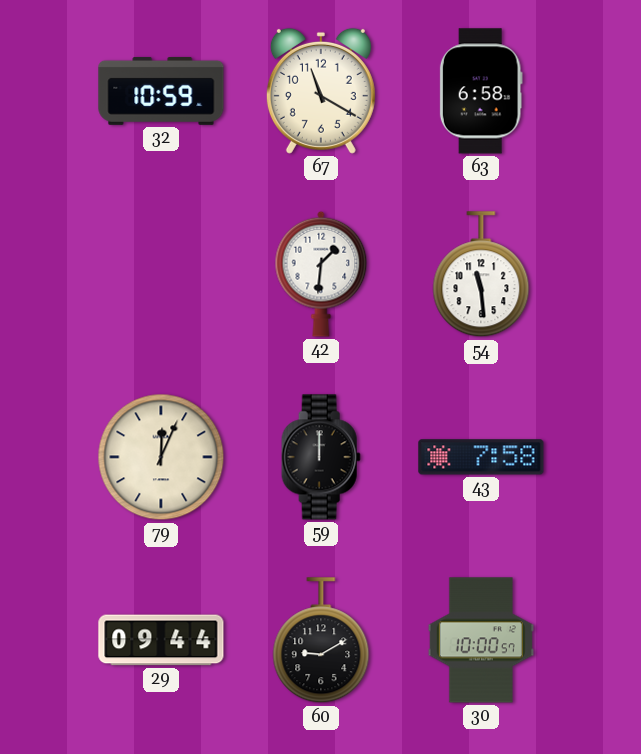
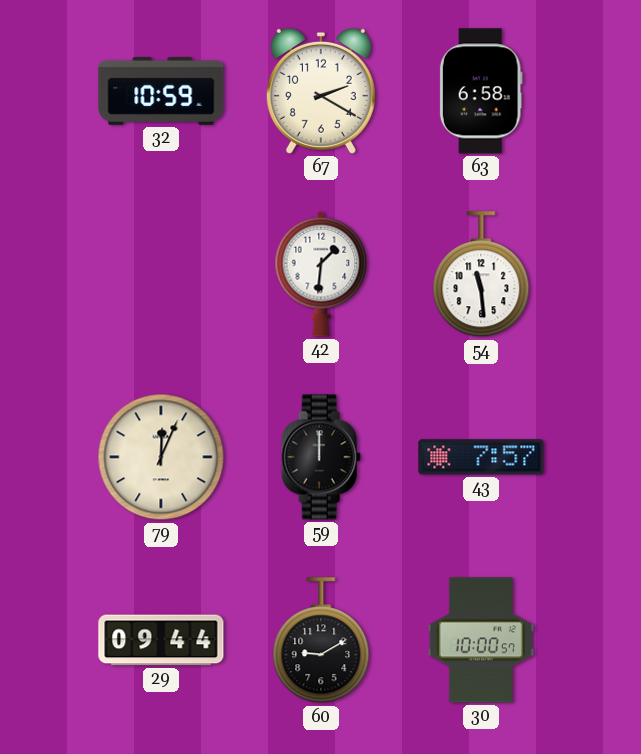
67: 11:20 -> 2:20 (321, 91)
43: 7:58 -> 7:57 (481, 457)
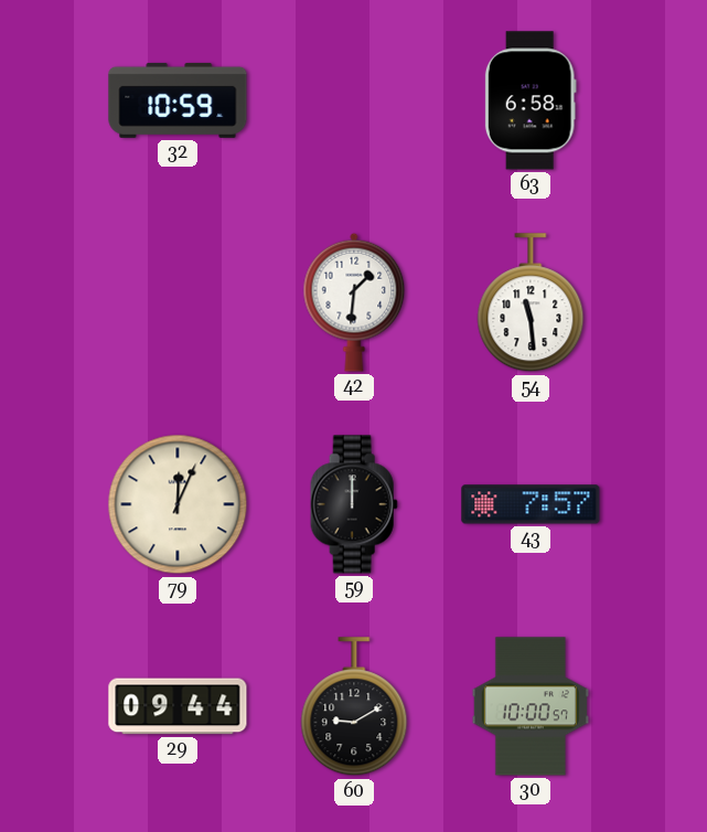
67: 2:20 -> none (321, 91)
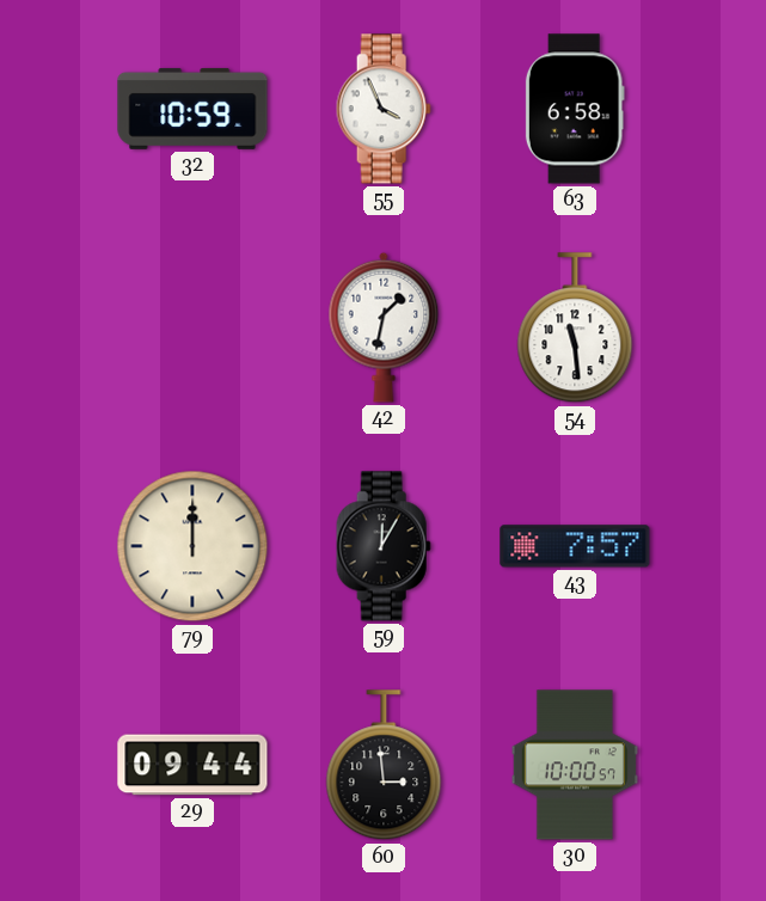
55: none -> 3:56 (384, 109)
42: 1:31 -> 1:32 (384, 327)
79: 12:04 -> 12:00 (192, 546)
59: 12:00 -> 12:05 (384, 546)
60: 9:10 -> 2:59 (384, 766)
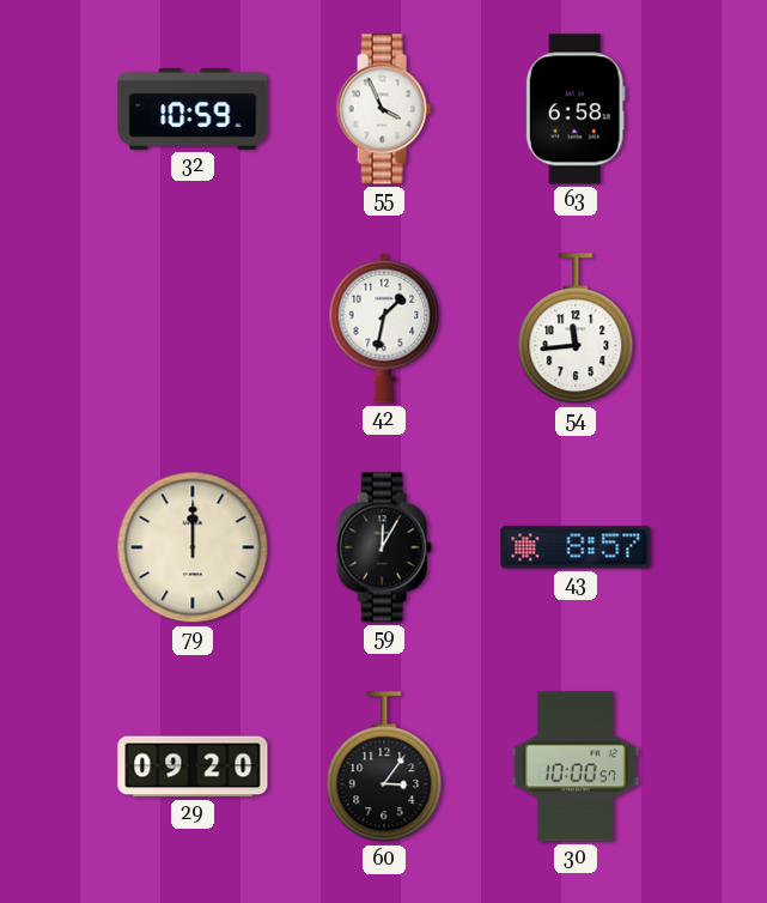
54: 11:29 -> 11:44 (576, 329)
43: 7:57 -> 8:57 (576, 547)
29: 09:44 -> 09:20 (193, 766)
60: 2:59 -> 3:06 (384, 768)
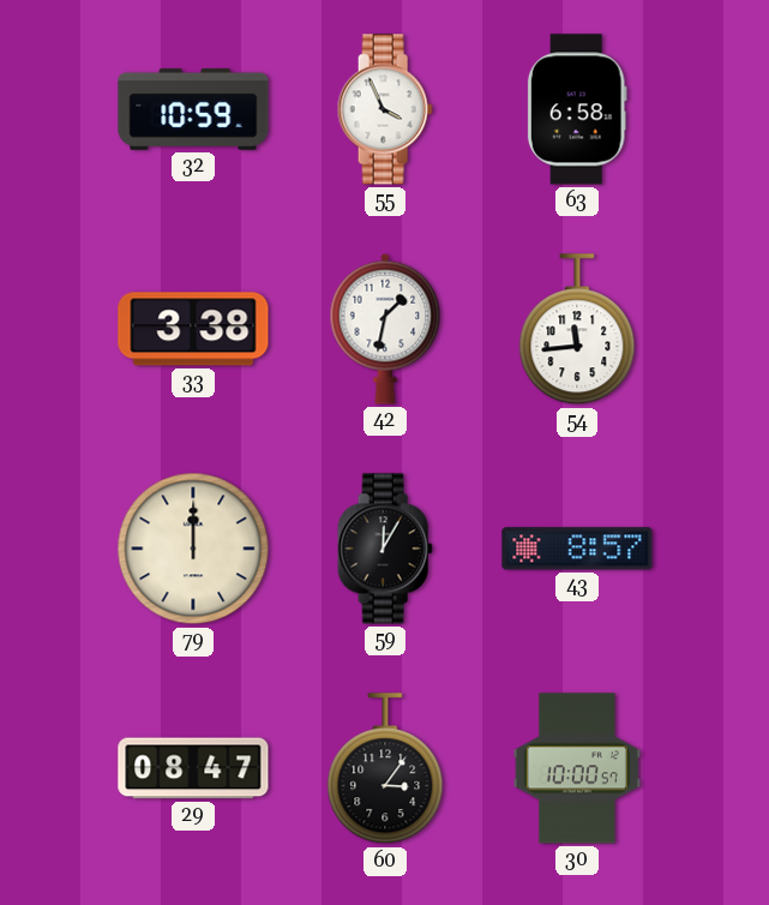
33: none -> 3:38 (193, 329)
29: 09:20 -> 08:47 (193, 768)
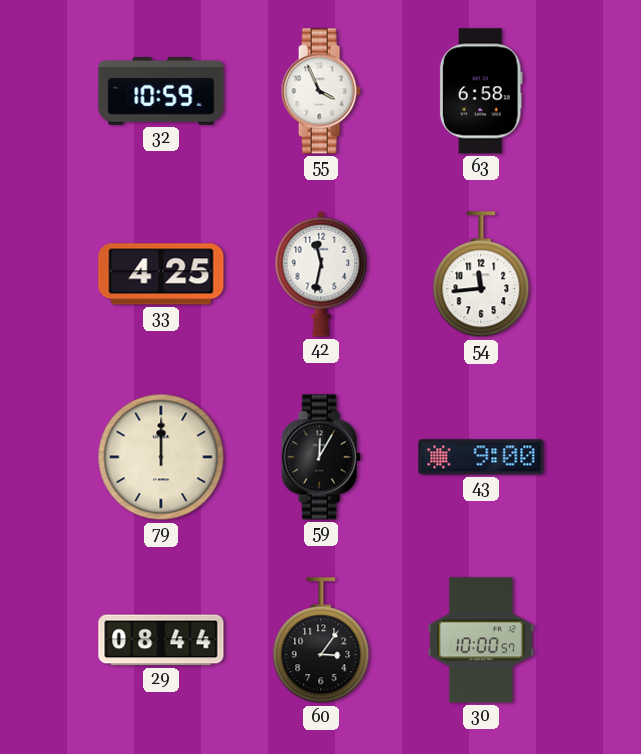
33: 3:38 -> 4:25 (161, 274)
42: 1:32 -> 11:32 (321, 274)
43: 8:57 -> 9:00 (481, 457)
29: 08:47 -> 08:44 (161, 640)
